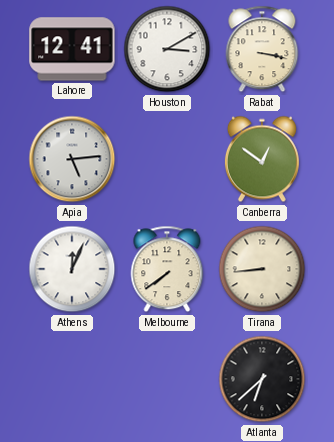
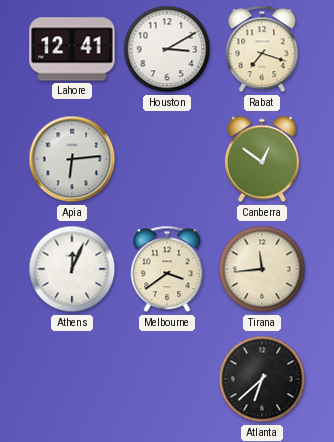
Rabat: 3:17 -> 7:18 (262, 49)
Apia: 5:14 -> 6:14 (72, 159)
Melbourne: 7:39 -> 3:39 (167, 269)
Tirana: 8:44 -> 11:44 (262, 269)
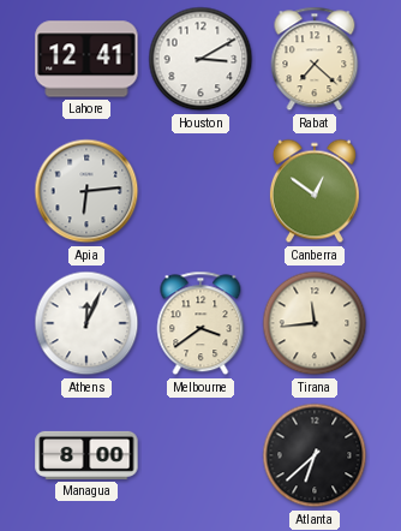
Rabat: 7:18 -> 7:22 (315, 59)
Managua: none -> 8:00 (86, 455)
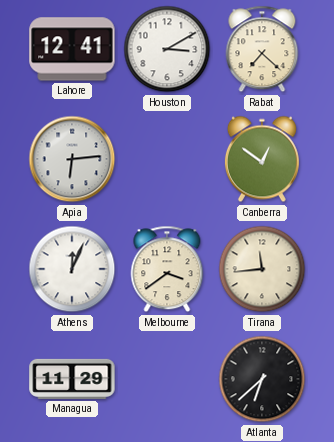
Managua: 8:00 -> 11:29 (72, 379)
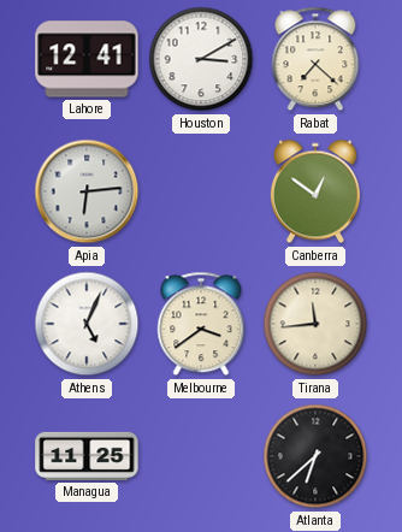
Athens: 12:04 -> 5:04 (87, 324)
Managua: 11:29 -> 11:25 (87, 456)
